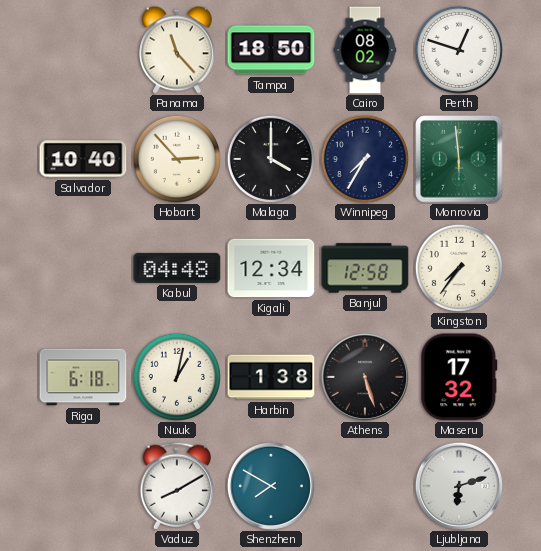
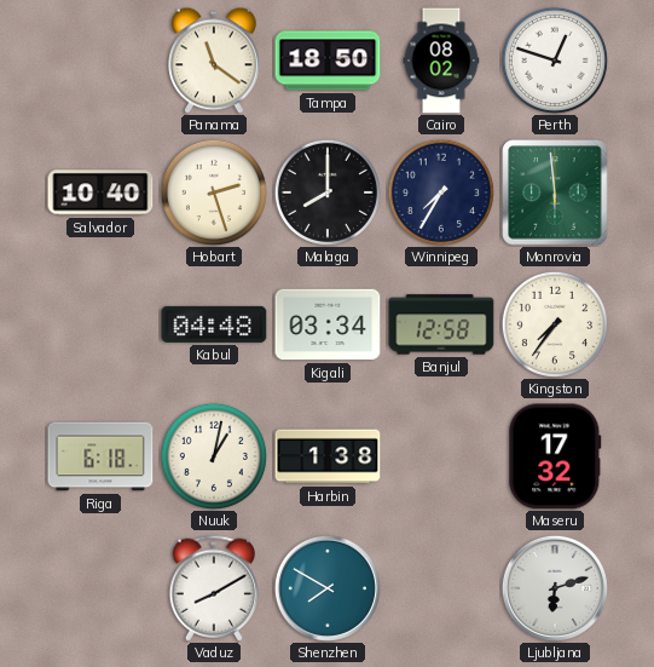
Panama: 11:23 -> 11:21 (214, 61)
Hobart: 2:53 -> 2:27 (214, 192)
Malaga: 4:00 -> 8:00 (328, 192)
Kigali: 12:34 -> 03:34 (328, 324)
Athens: 5:27 -> none (365, 377)
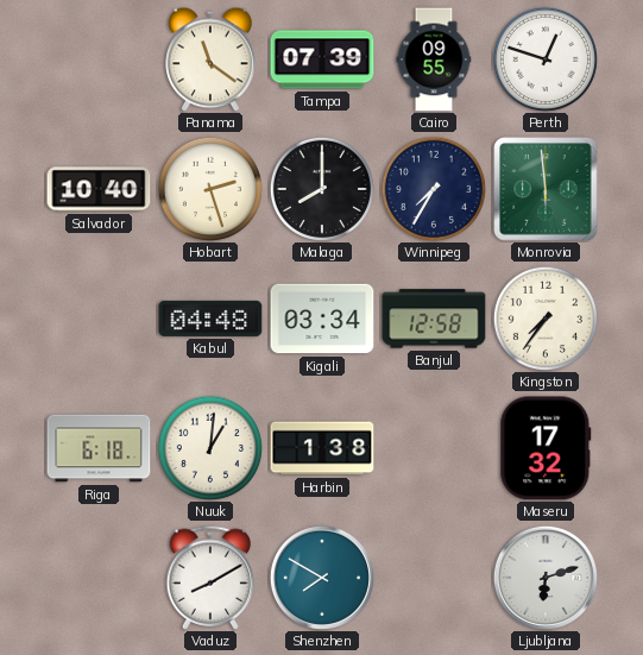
Tampa: 18:50 -> 07:39 (322, 59)
Cairo: 08:02 -> 09:55 (434, 59)
Nuuk: 1:02 -> 1:01 (210, 448)
